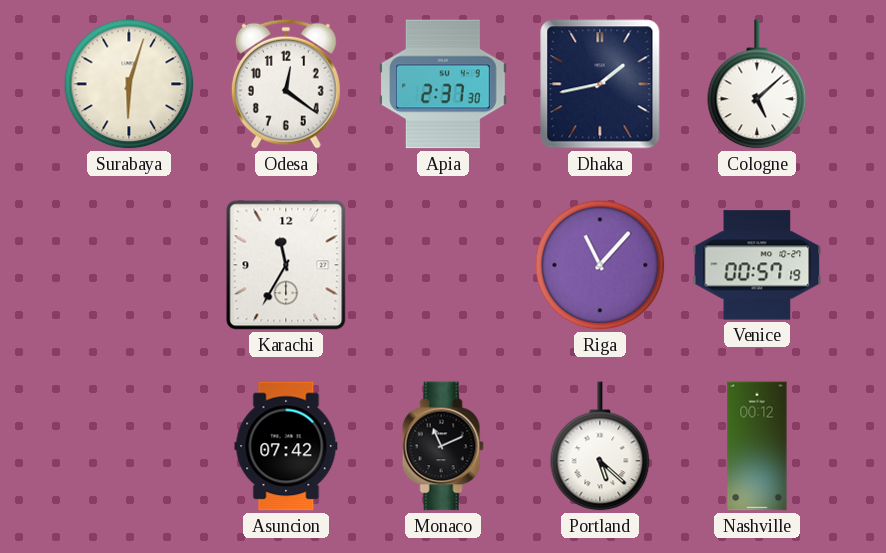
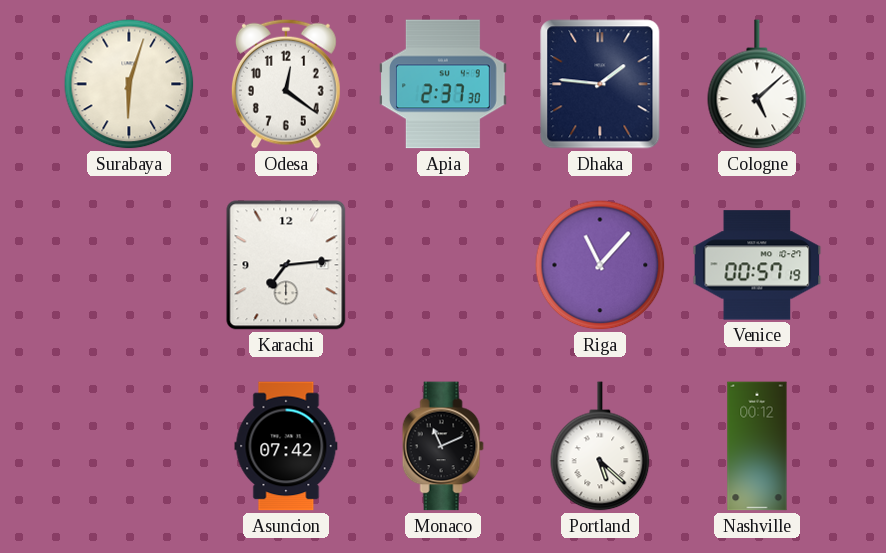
Dhaka: 1:43 -> 1:46 (600, 84)
Karachi: 11:35 -> 7:14 (286, 265)
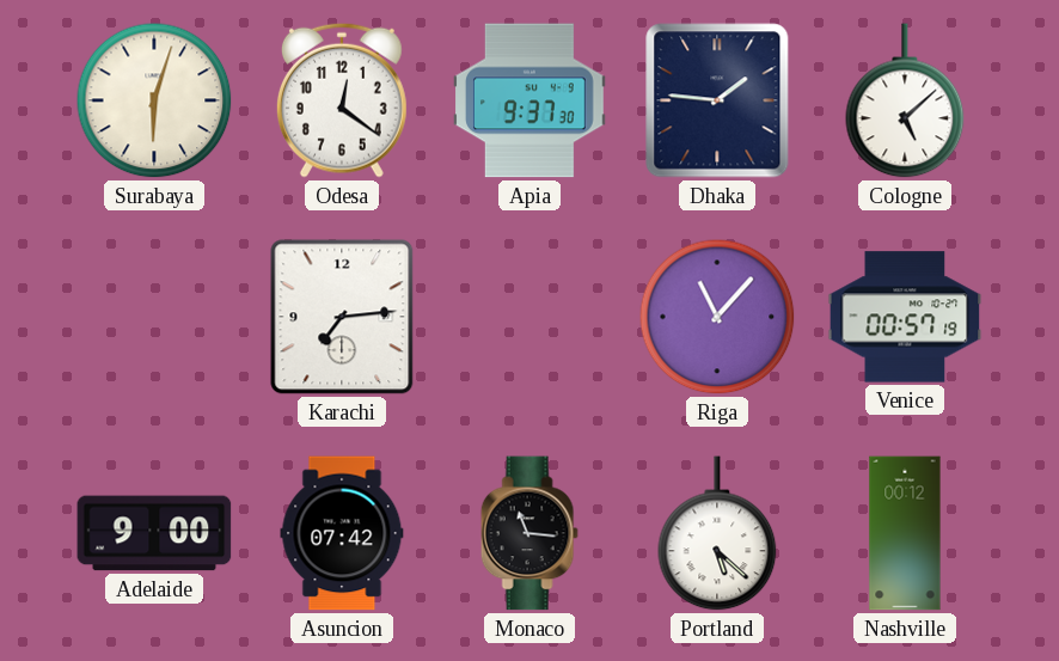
Apia: 2:37 -> 9:37 (531, 100)
Adelaide: none -> 9:00 (154, 533)
Monaco: 11:11 -> 11:16 (529, 533)
